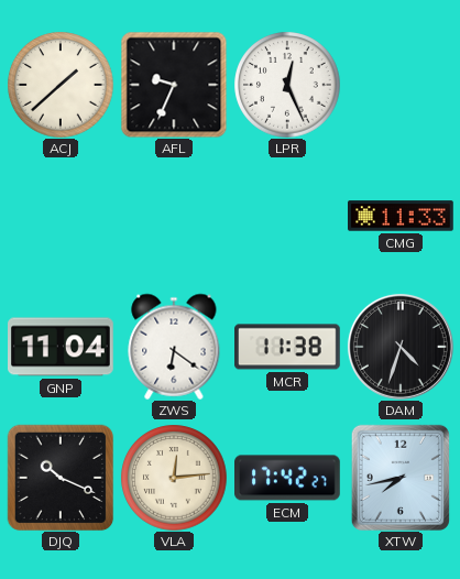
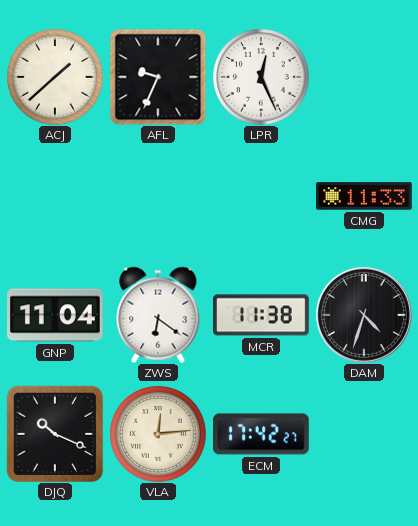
XTW: 7:43 -> none (401, 478)
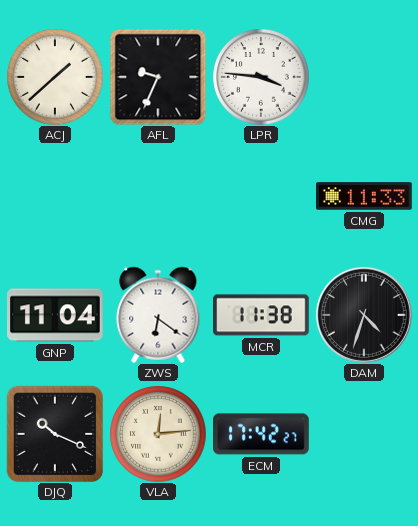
LPR: 12:26 -> 3:46 (261, 77)
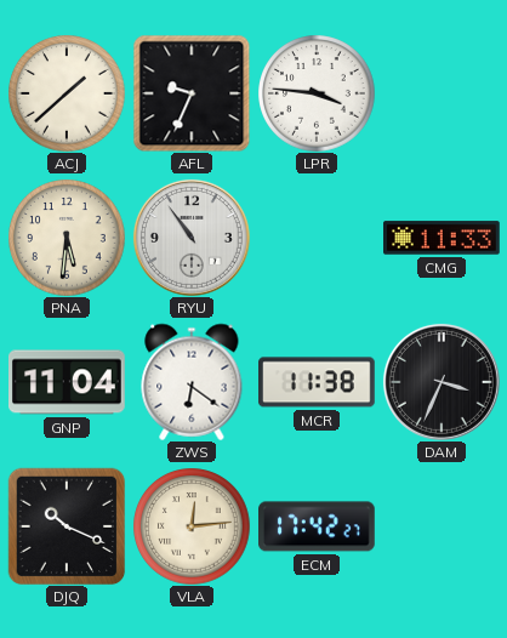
PNA: none -> 5:31 (67, 238)
RYU: none -> 10:54 (192, 238)
DAM: 4:33 -> 3:34 (442, 382)
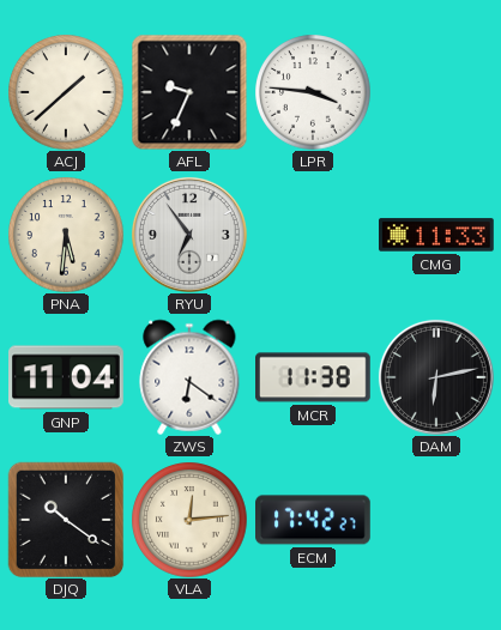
RYU: 10:54 -> 6:54 (189, 235)
DAM: 3:34 -> 6:13 (436, 377)
DJQ: 10:19 -> 10:21 (66, 520)
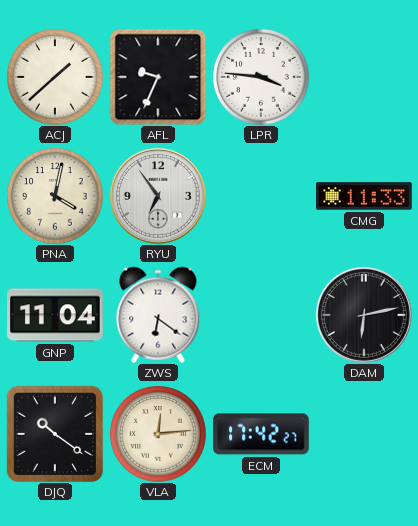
PNA: 5:31 -> 4:02 (55, 196)
MCR: 11:38 -> none (314, 377)
